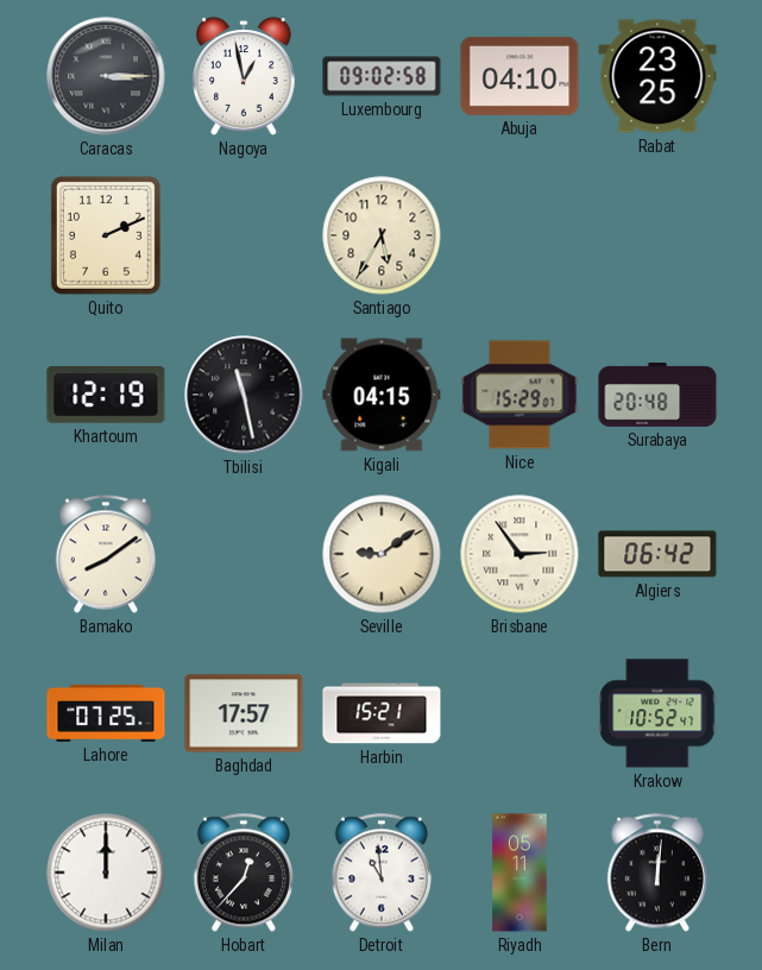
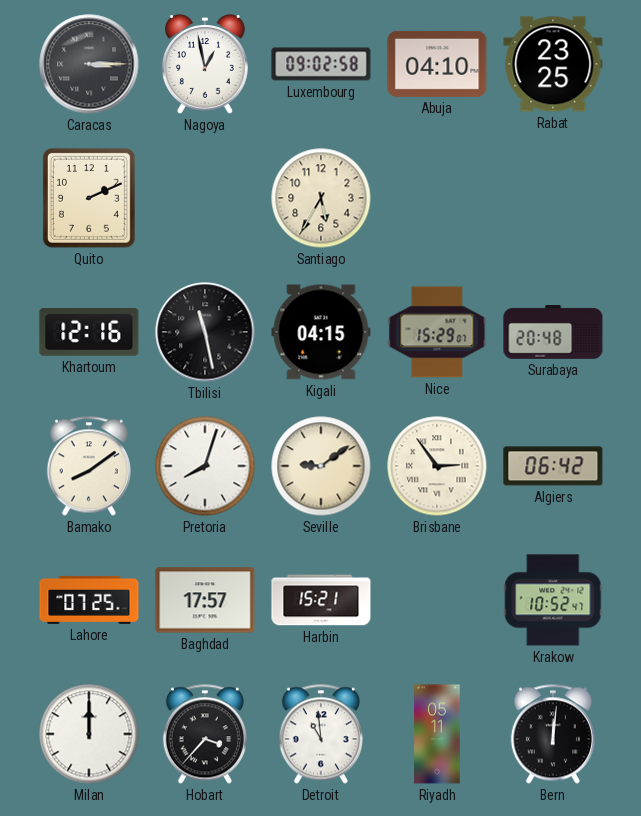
Khartoum: 12:19 -> 12:16 (89, 333)
Pretoria: none -> 8:03 (205, 466)
Hobart: 12:37 -> 3:37 (205, 734)
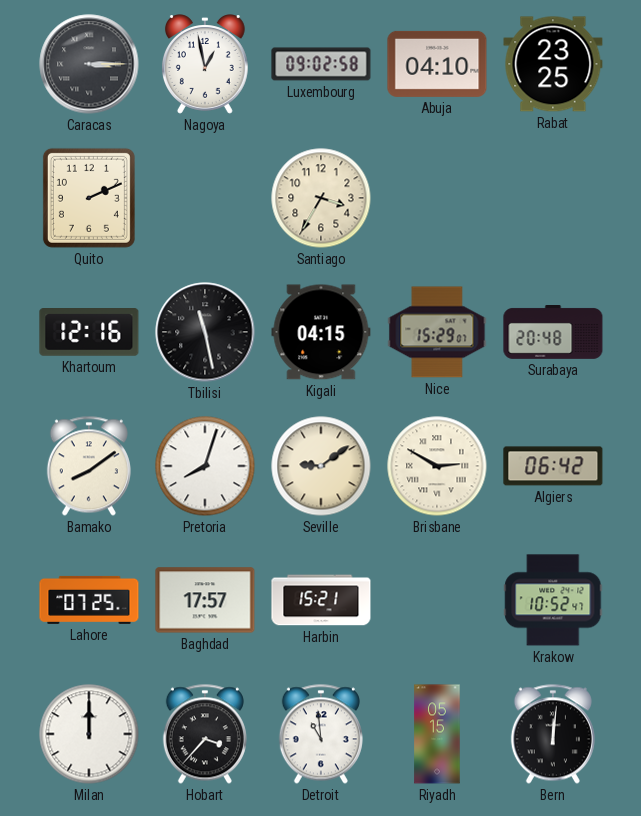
Santiago: 5:35 -> 3:35 (321, 198)
Brisbane: 2:54 -> 2:50 (437, 466)
Riyadh: 05:11 -> 05:15 (437, 734)
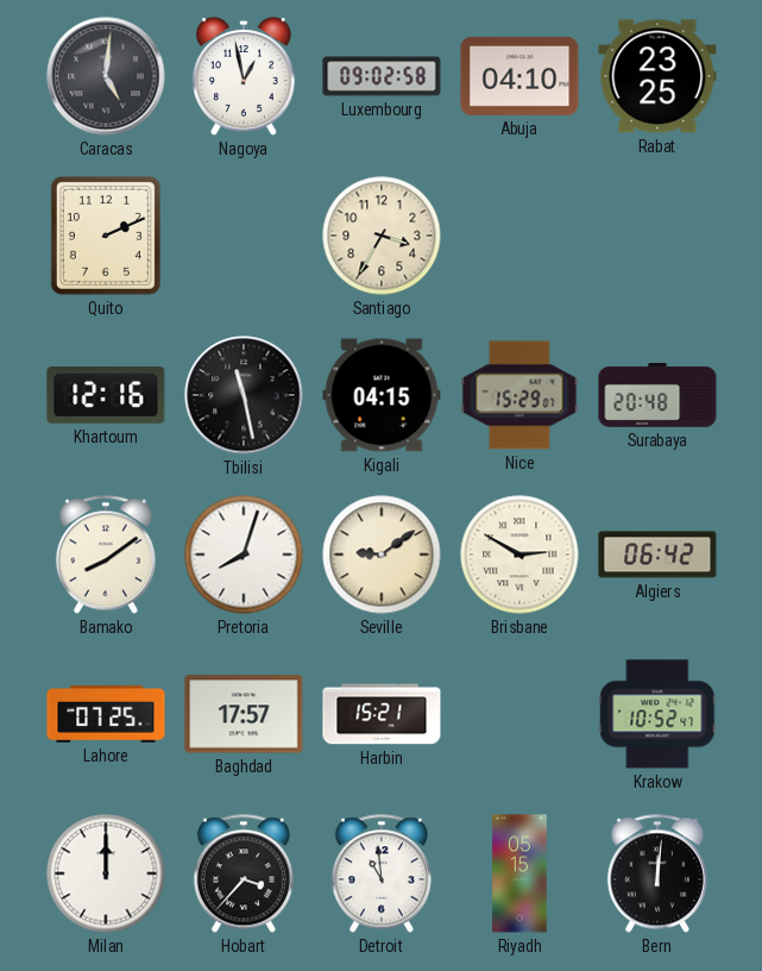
Caracas: 3:15 -> 5:01 (106, 76)
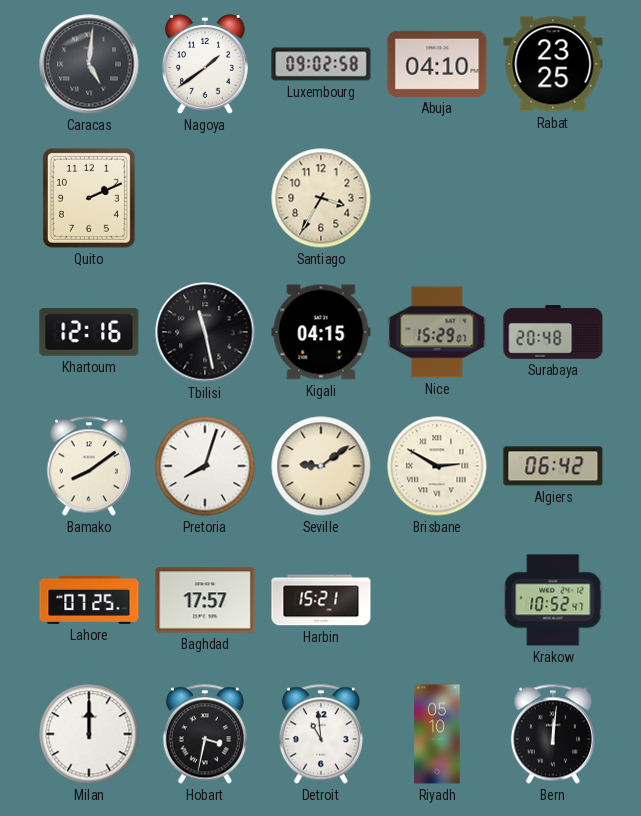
Nagoya: 12:58 -> 1:39 (205, 64)
Hobart: 3:37 -> 3:32 (205, 734)
Riyadh: 05:15 -> 05:10 (437, 734)
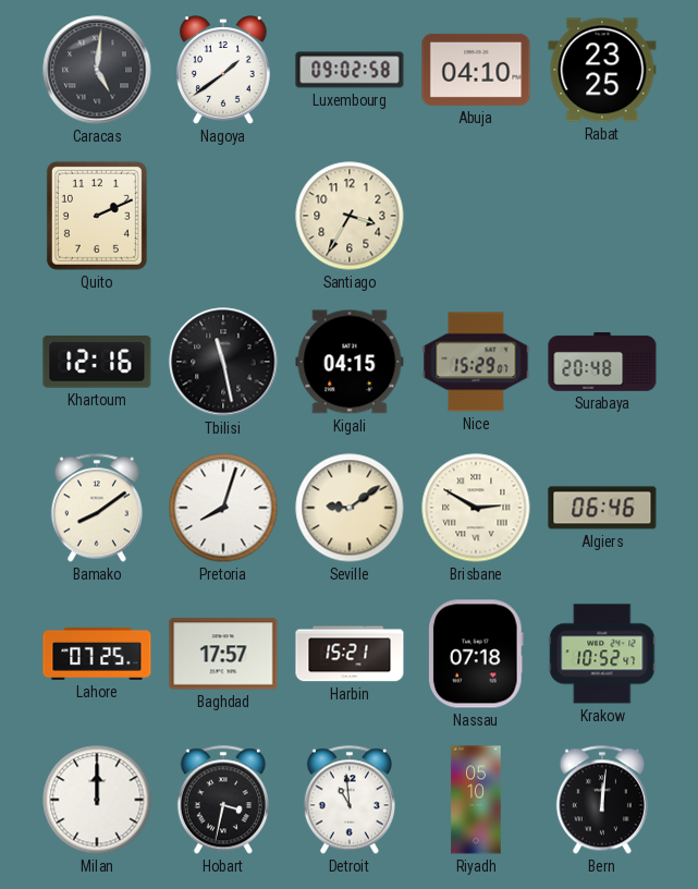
Algiers: 06:42 -> 06:46 (602, 508)
Nassau: none -> 07:18 (476, 654)
